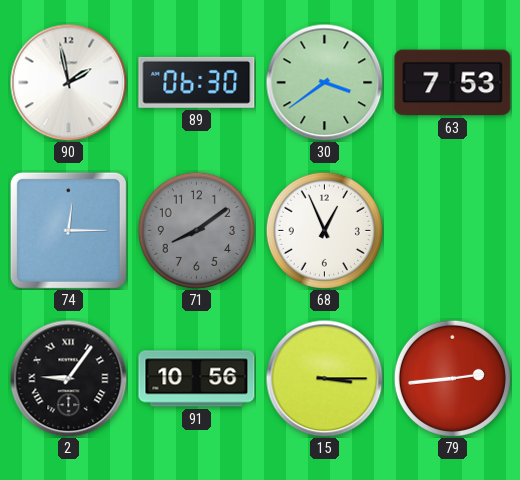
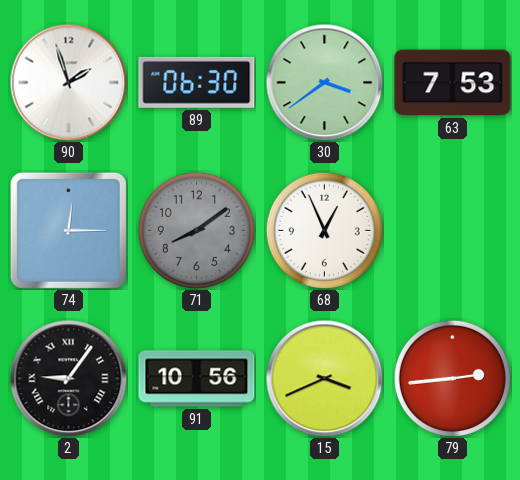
90: 1:58 -> 1:57 (68, 82)
15: 3:15 -> 3:41 (324, 378)
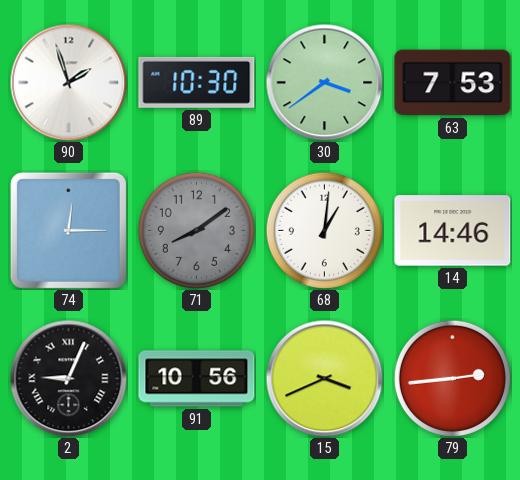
89: 06:30 -> 10:30 (197, 82)
68: 12:56 -> 1:01 (324, 230)
14: none -> 14:46 (453, 231)
2: 9:06 -> 9:04 (68, 378)
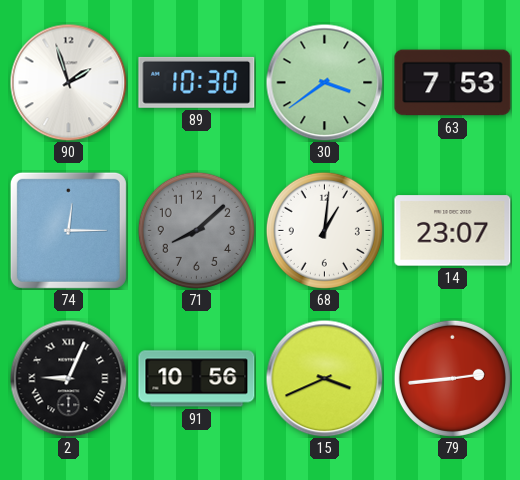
71: 8:09 -> 8:08 (196, 230)
14: 14:46 -> 23:07 (453, 231)
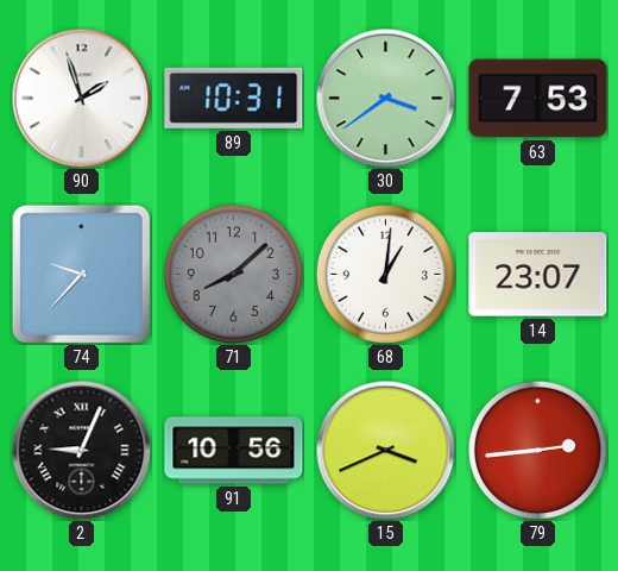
89: 10:30 -> 10:31 (234, 98)
74: 12:15 -> 9:37 (81, 274)
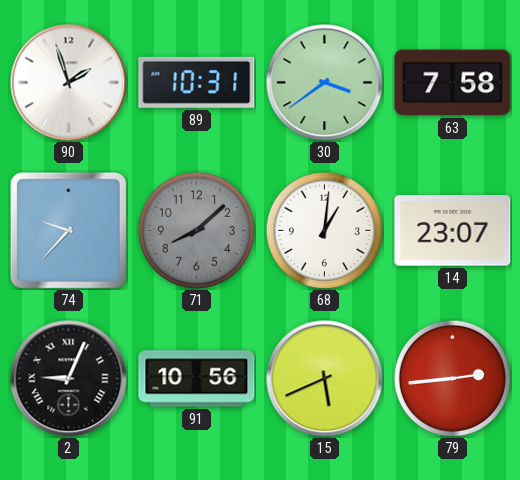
63: 7:53 -> 7:58 (453, 83)
15: 3:41 -> 5:41 (324, 378)
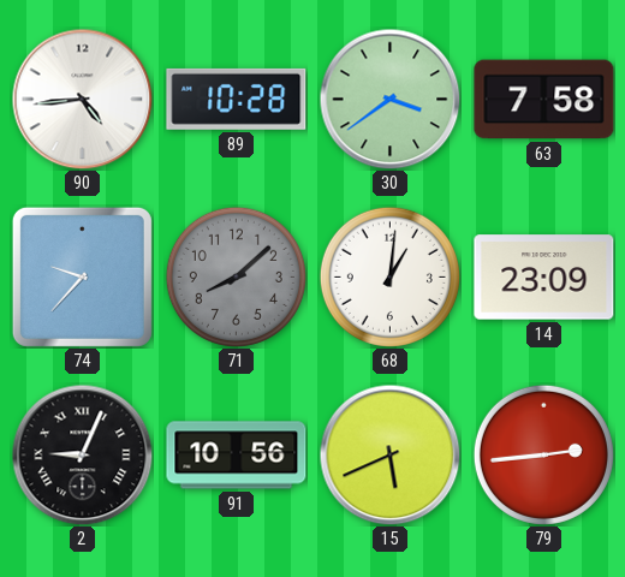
90: 1:57 -> 4:44 (82, 99)
89: 10:31 -> 10:28 (237, 99)
14: 23:07 -> 23:09 (544, 278)
